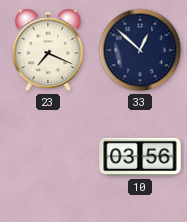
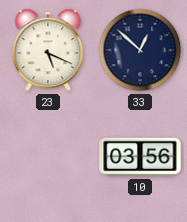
23: 7:19 -> 5:19 (48, 50)
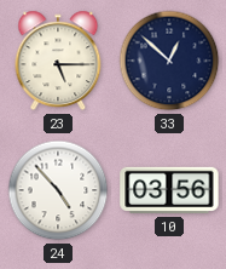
23: 5:19 -> 5:15 (58, 61)
24: none -> 4:53 (58, 190)
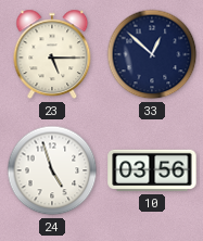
24: 4:53 -> 4:57 (52, 170)
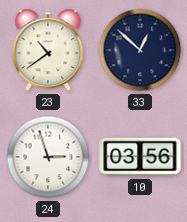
23: 5:15 -> 10:39 (48, 50)
24: 4:57 -> 2:57 (48, 157)
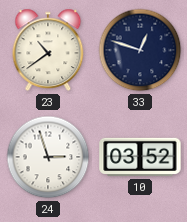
33: 12:52 -> 12:48 (140, 50)
10: 03:56 -> 03:52 (140, 157)
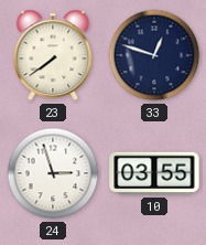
23: 10:39 -> 7:39 (53, 55)
10: 03:52 -> 03:55 (154, 173)
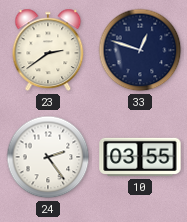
23: 7:39 -> 2:39 (48, 50)
24: 2:57 -> 2:24 (48, 157)
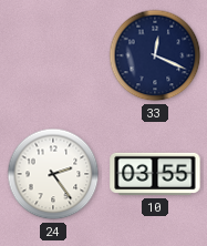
23: 2:39 -> none (48, 50)
33: 12:48 -> 12:19 (155, 55)
